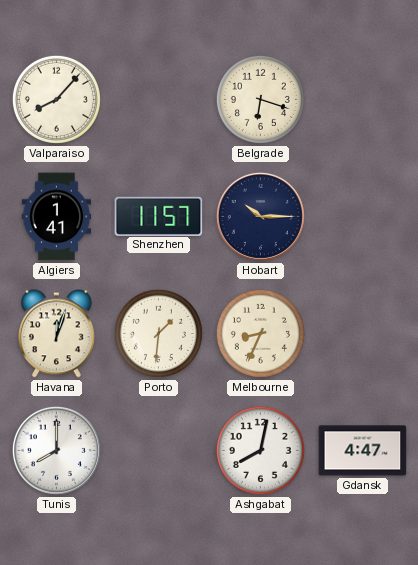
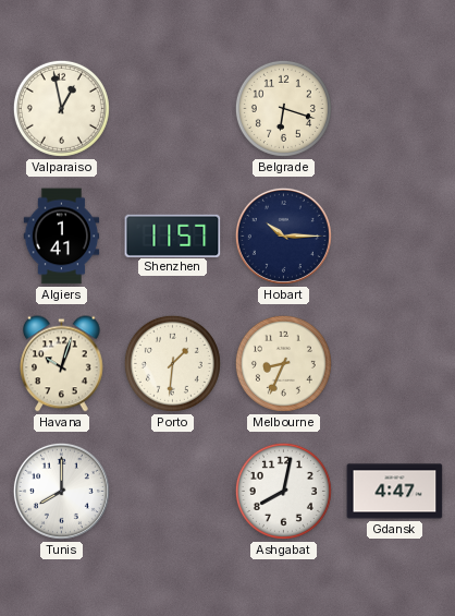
Valparaiso: 8:07 -> 12:58 (61, 108)
Havana: 12:03 -> 10:03 (62, 364)
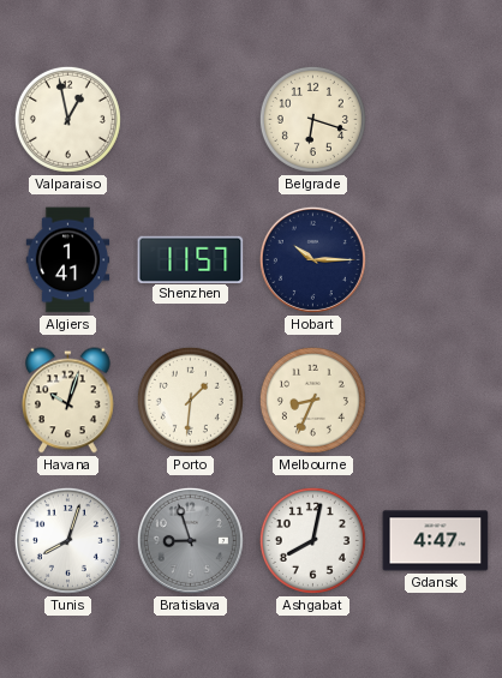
Tunis: 8:00 -> 8:03 (67, 540)
Bratislava: none -> 8:57 (190, 540)
